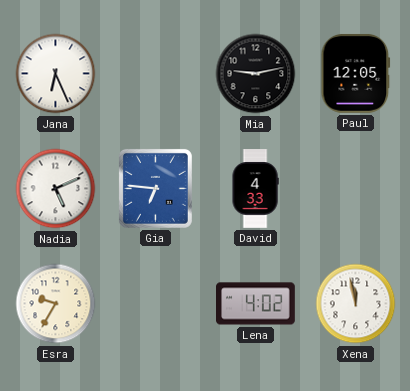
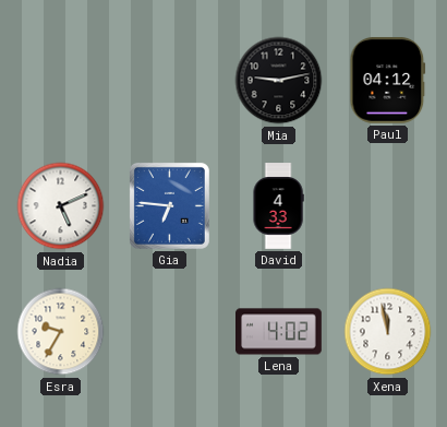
Jana: 6:26 -> none (56, 74)
Paul: 12:05 -> 04:12 (388, 81)
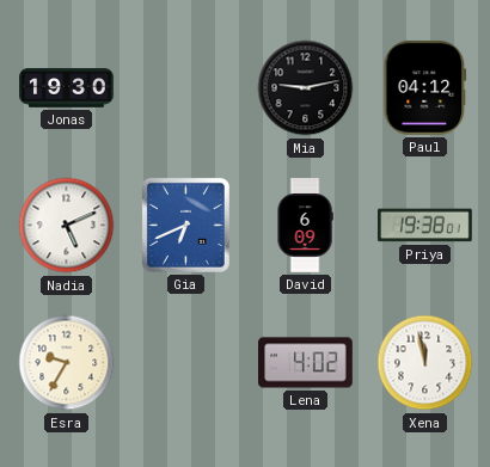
Jonas: none -> 19:30 (67, 88)
Gia: 6:46 -> 6:41 (185, 225)
David: 4:33 -> 6:09 (305, 226)
Priya: none -> 19:38 (424, 226)
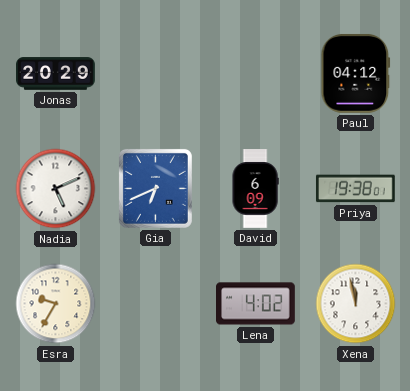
Jonas: 19:30 -> 20:29 (56, 74)
Mia: 9:13 -> none (306, 88)
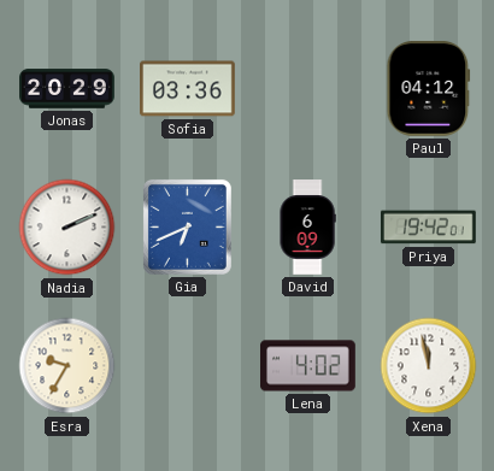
Sofia: none -> 03:36 (188, 89)
Nadia: 5:11 -> 2:11 (67, 228)
Priya: 19:38 -> 19:42 (428, 228)
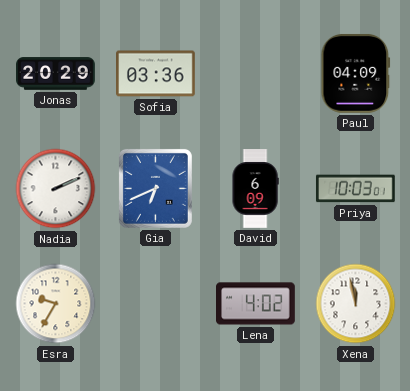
Paul: 04:12 -> 04:09 (356, 74)
Priya: 19:42 -> 10:03 (355, 189)
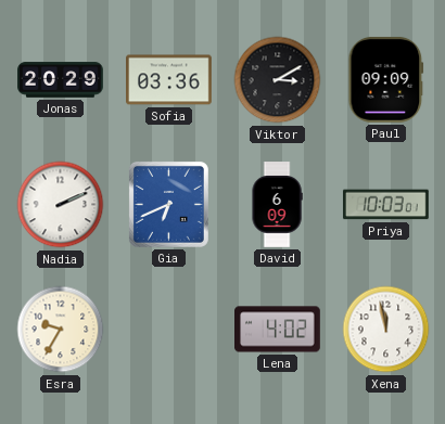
Viktor: none -> 3:10 (278, 80)
Paul: 04:09 -> 09:09 (386, 80)
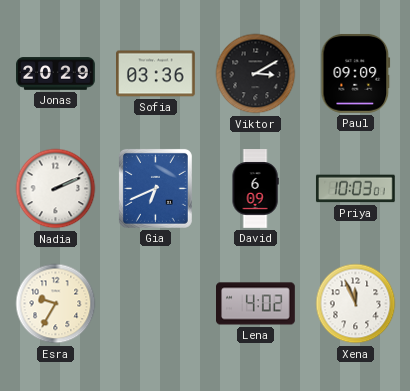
Xena: 11:58 -> 11:56 (356, 304)
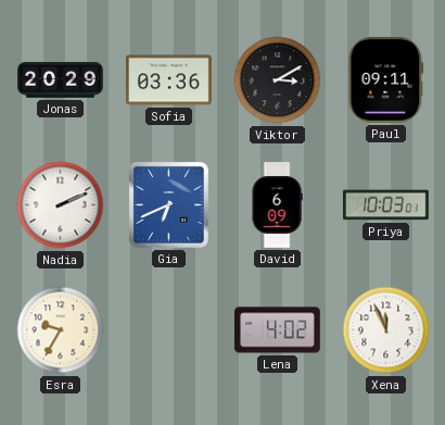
Paul: 09:09 -> 09:11 (386, 80)
